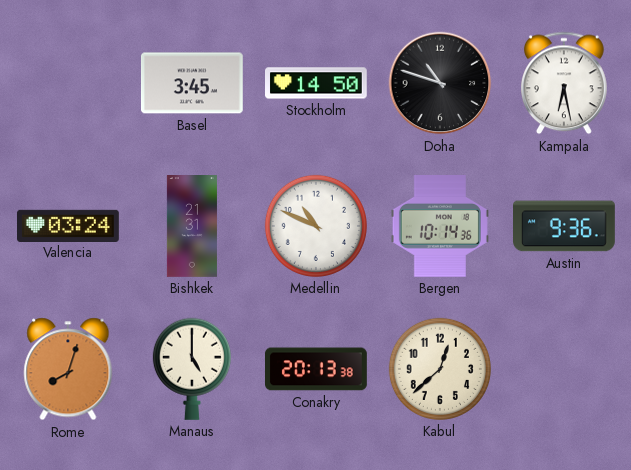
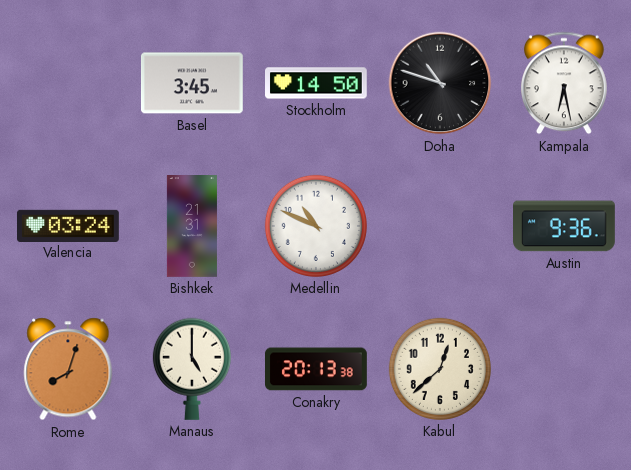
Bergen: 10:14 -> none (440, 227)
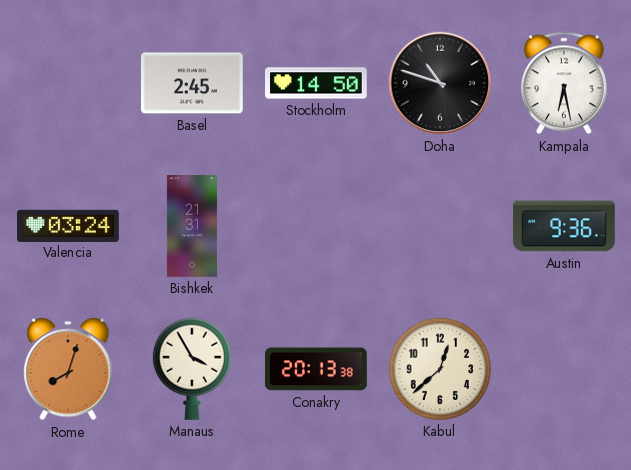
Basel: 3:45 -> 2:45 (192, 83)
Medellin: 10:49 -> none (316, 226)
Manaus: 5:00 -> 3:55 (192, 369)
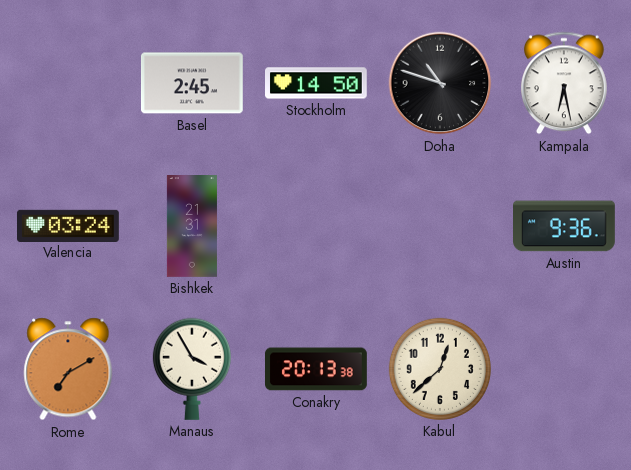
Rome: 8:03 -> 7:10 (68, 369)
